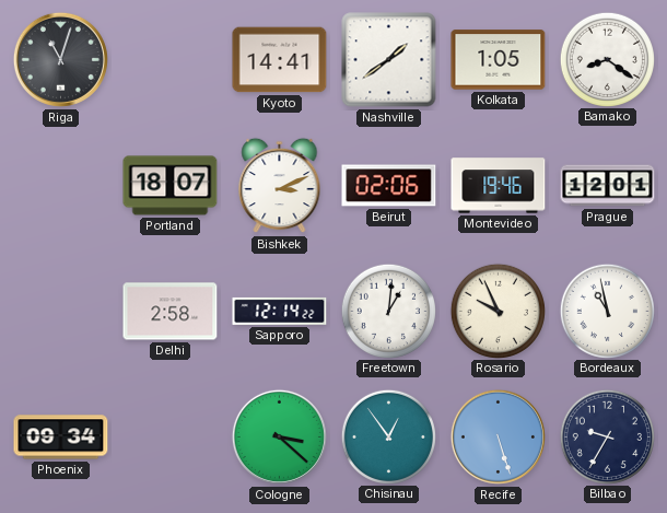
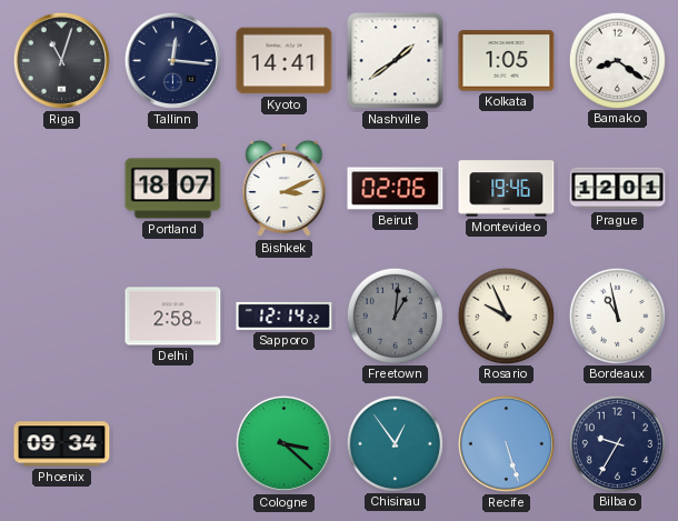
Tallinn: none -> 12:16 (172, 60)
Freetown dial: white -> grey (395, 315)
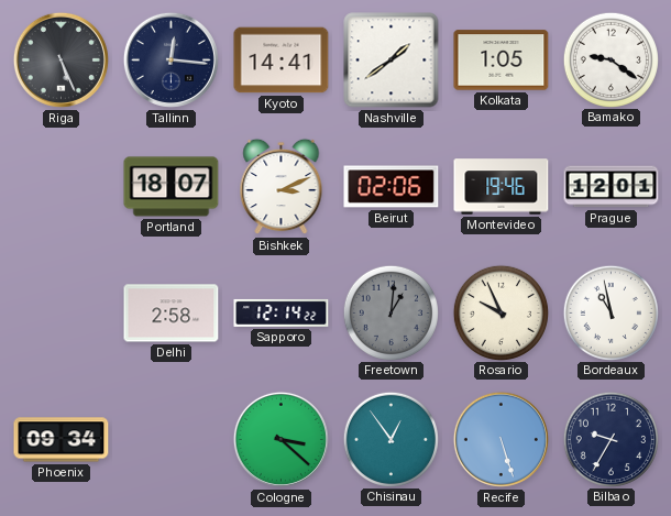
Riga: 11:03 -> 5:26 (61, 59)
Bamako: 8:21 -> 9:21 (610, 59)
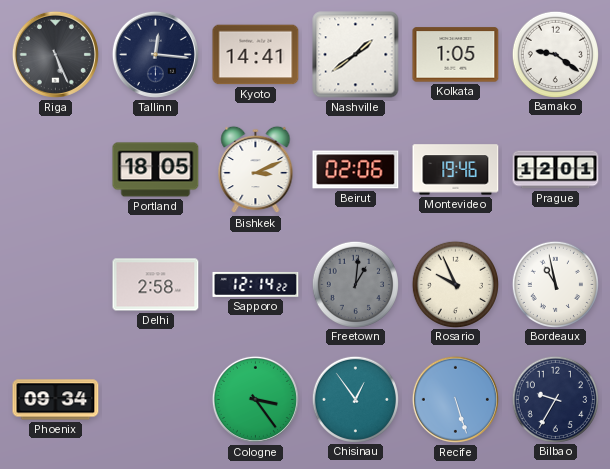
Portland: 18:07 -> 18:05 (156, 170)
Cologne: 3:22 -> 3:24 (255, 399)
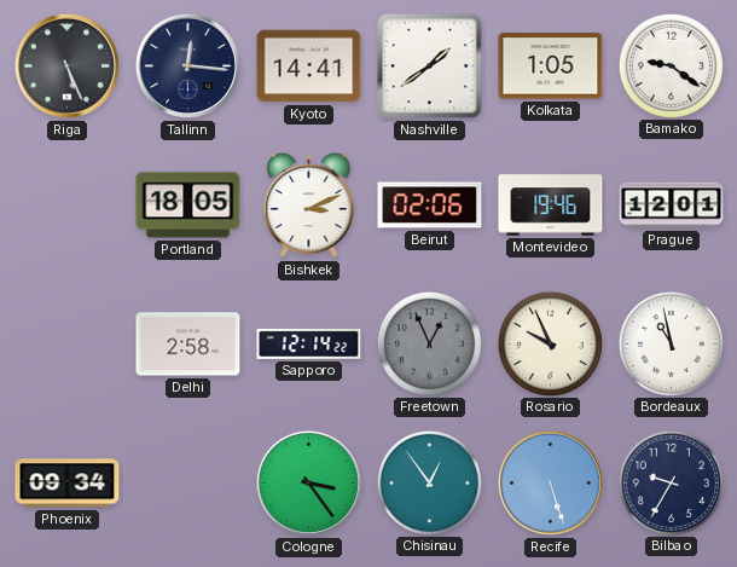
Freetown: 1:01 -> 12:56 (429, 343)
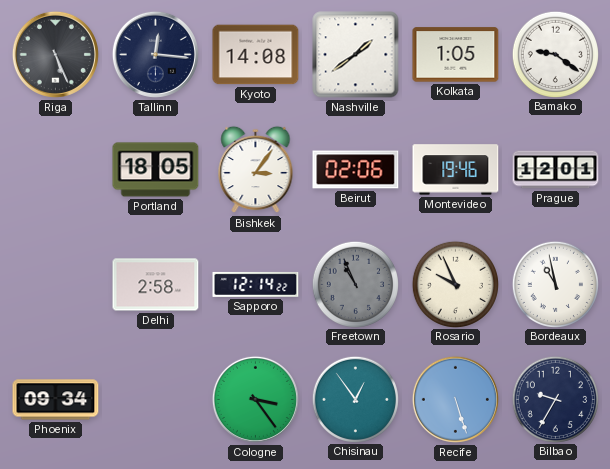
Kyoto: 14:41 -> 14:08 (256, 55)
Bishkek: 3:11 -> 3:06 (256, 170)
Freetown: 12:56 -> 10:56 (355, 284)
